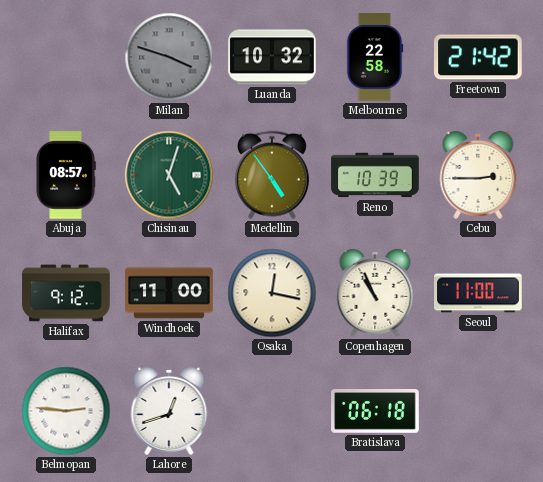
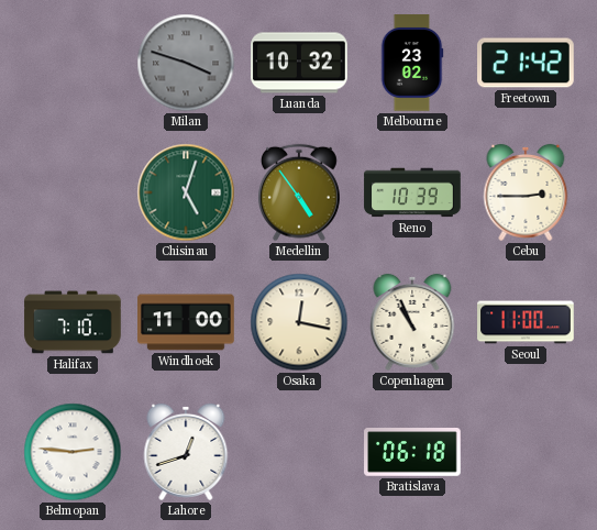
Melbourne: 22:58 -> 23:02 (412, 63)
Abuja: 08:57 -> none (66, 175)
Halifax: 9:12 -> 7:10 (73, 322)
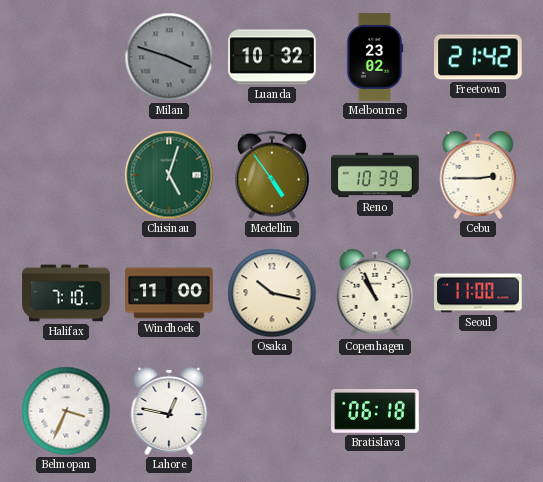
Osaka: 12:17 -> 10:17 (272, 293)
Belmopan: 2:46 -> 3:34 (66, 411)
Lahore: 12:42 -> 12:47 (169, 411)
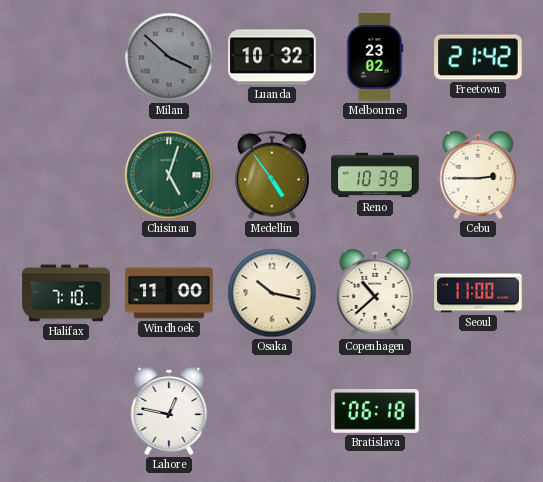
Milan: 3:48 -> 3:52 (169, 57)
Copenhagen: 10:56 -> 10:38 (375, 293)
Belmopan: 3:34 -> none (66, 411)
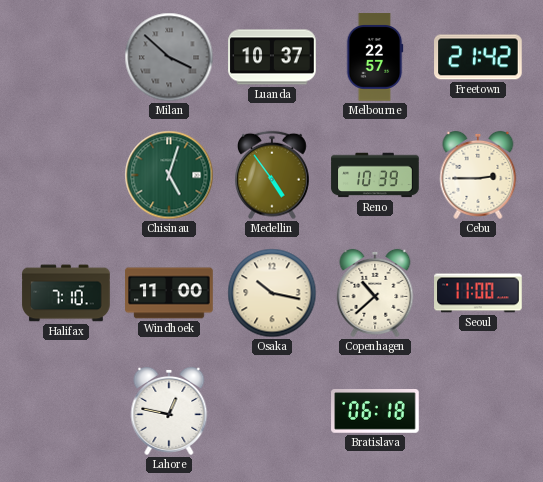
Luanda: 10:32 -> 10:37 (272, 57)
Melbourne: 23:02 -> 22:57 (375, 57)
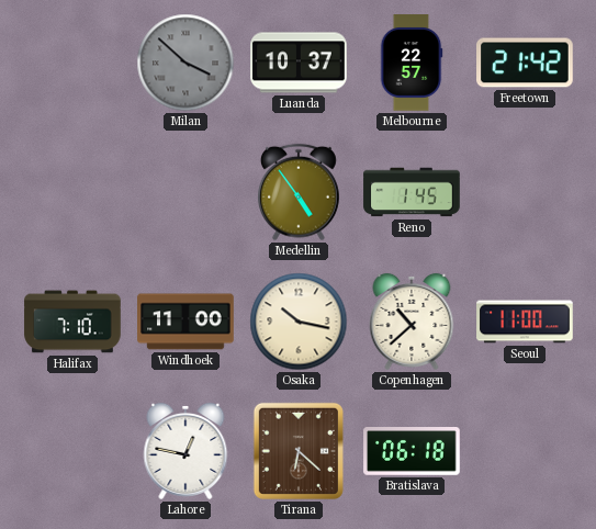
Chisinau: 5:03 -> none (169, 175)
Reno: 10:39 -> 1:45 (412, 192)
Cebu: 2:45 -> none (478, 175)
Tirana: none -> 6:22 (299, 451)
